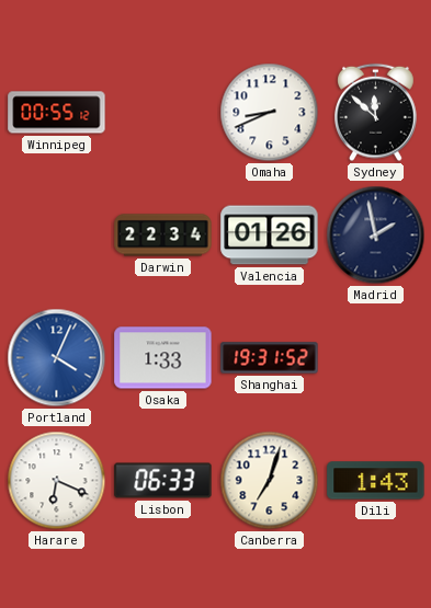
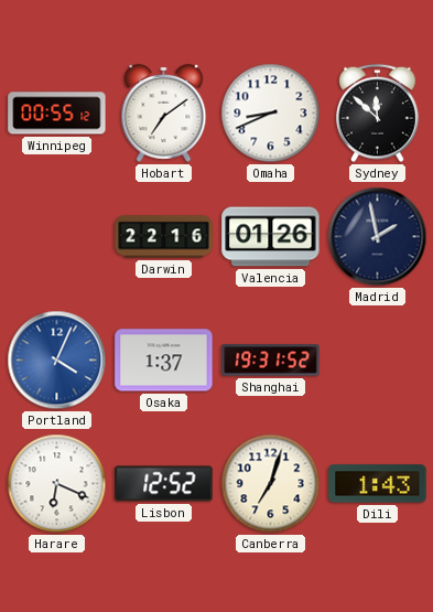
Hobart: none -> 7:09 (164, 112)
Darwin: 22:34 -> 22:16 (164, 237)
Osaka: 1:33 -> 1:37 (164, 361)
Lisbon: 06:33 -> 12:52 (164, 484)
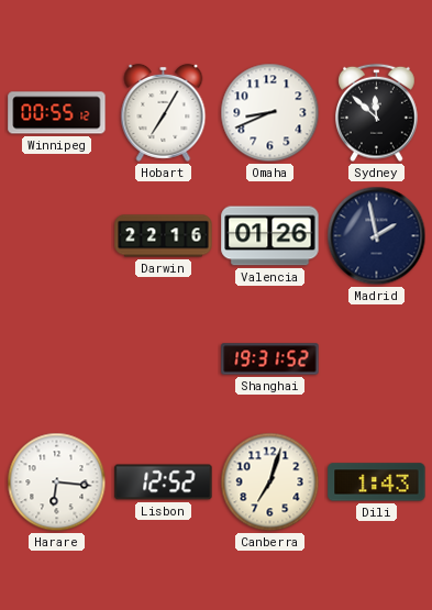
Hobart: 7:09 -> 7:05 (164, 112)
Portland: 4:04 -> none (57, 361)
Osaka: 1:37 -> none (164, 361)
Harare: 6:19 -> 6:16 (57, 483)
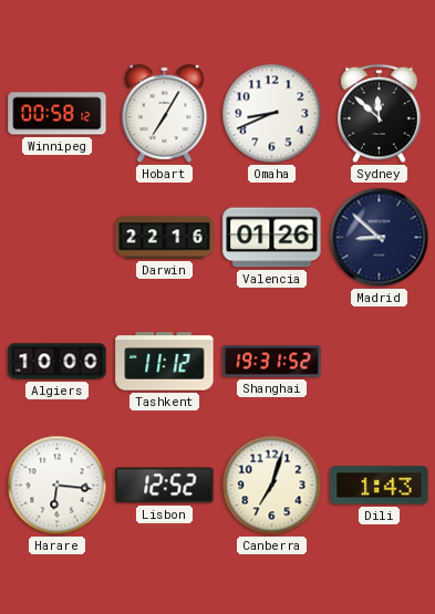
Winnipeg: 00:55 -> 00:58 (58, 114)
Madrid: 1:58 -> 8:52 (380, 238)
Algiers: none -> 10:00 (58, 362)
Tashkent: none -> 11:12 (165, 362)
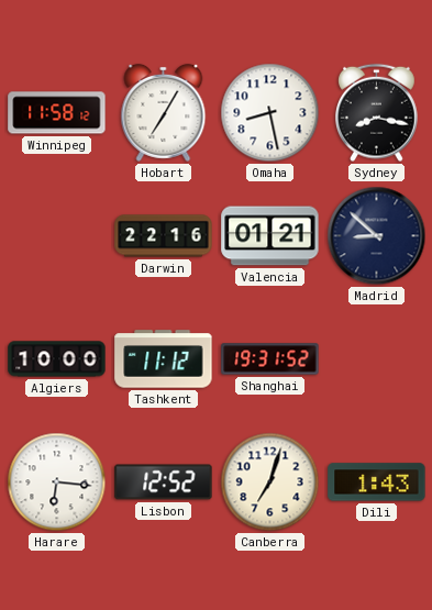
Winnipeg: 00:58 -> 11:58 (57, 113)
Omaha: 8:41 -> 8:28 (270, 113)
Sydney: 11:52 -> 8:17 (377, 113)
Valencia: 01:26 -> 01:21 (270, 236)
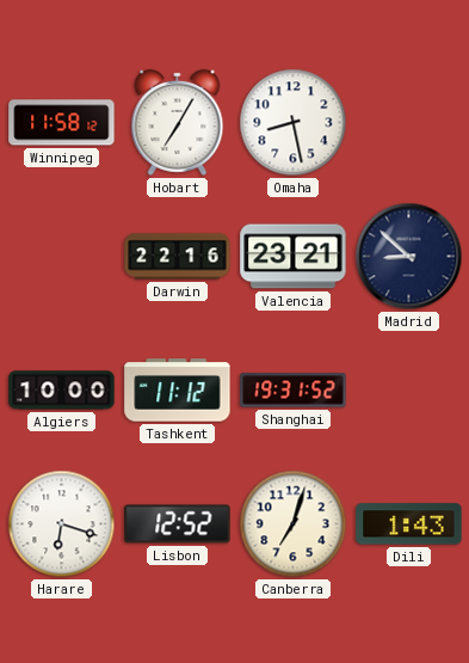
Sydney: 8:17 -> none (377, 113)
Valencia: 01:21 -> 23:21 (294, 257)
Harare: 6:16 -> 6:18 (62, 524)
